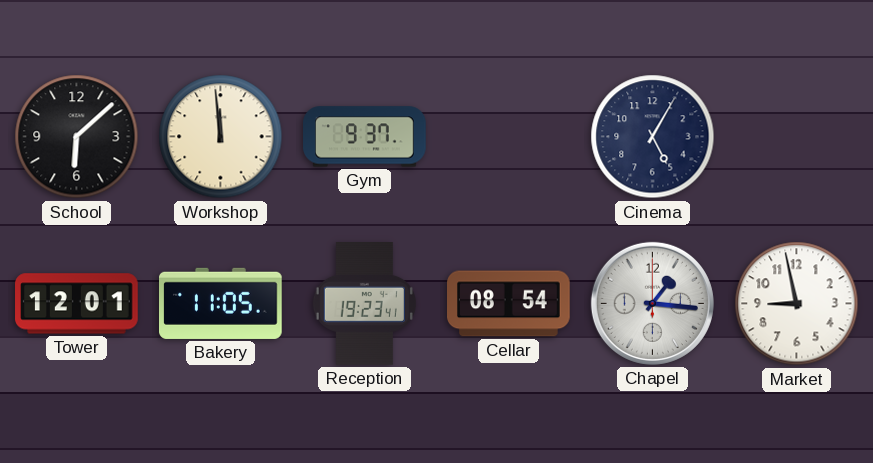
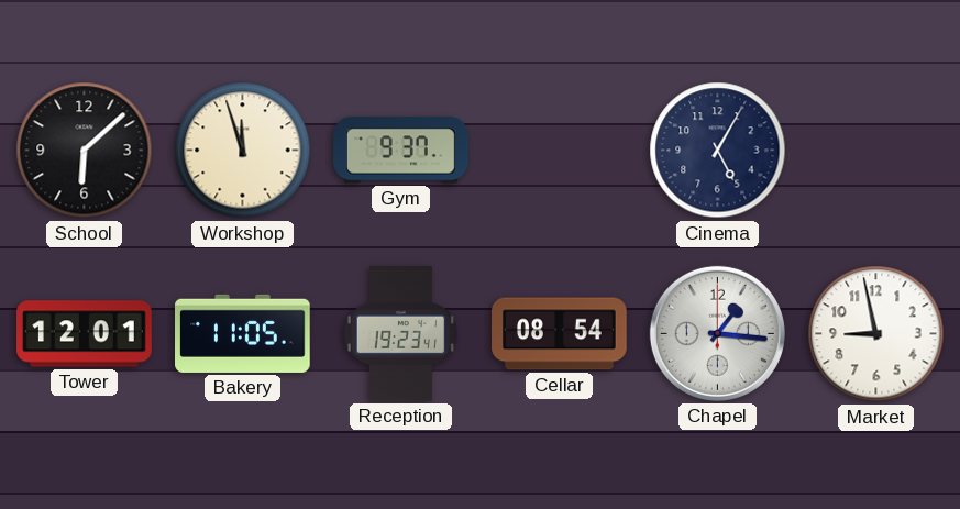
Workshop: 11:59 -> 11:57 (243, 151)
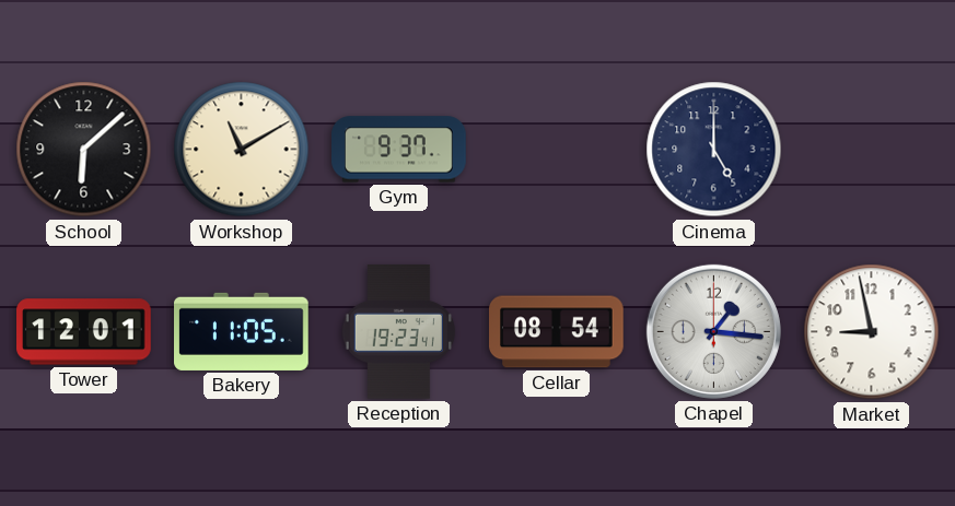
Workshop: 11:57 -> 11:10 (242, 150)
Cinema: 5:05 -> 5:00 (714, 150)
